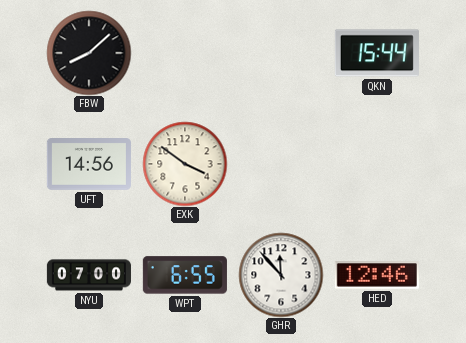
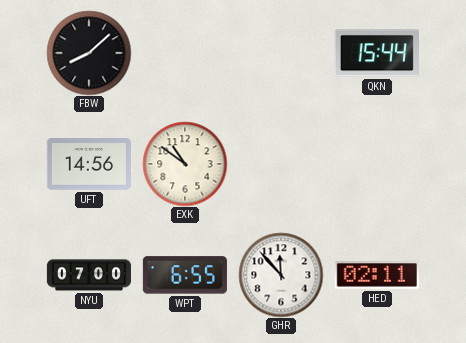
EXK: 3:51 -> 10:51 (185, 164)
HED: 12:46 -> 02:11 (377, 275)
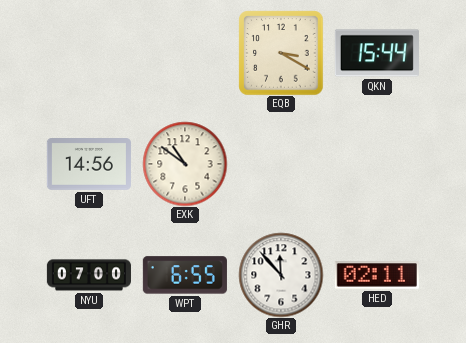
FBW: 8:08 -> none (89, 53)
EQB: none -> 3:20 (281, 53)
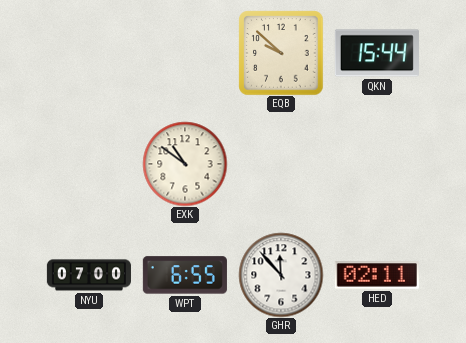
EQB: 3:20 -> 9:52 (281, 53)
UFT: 14:56 -> none (89, 165)
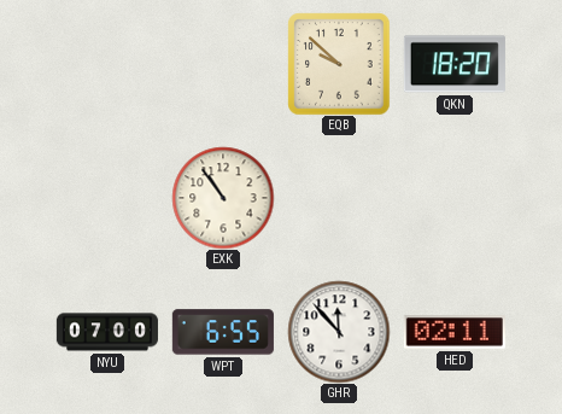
QKN: 15:44 -> 18:20 (455, 64)
EXK: 10:51 -> 10:54 (223, 198)
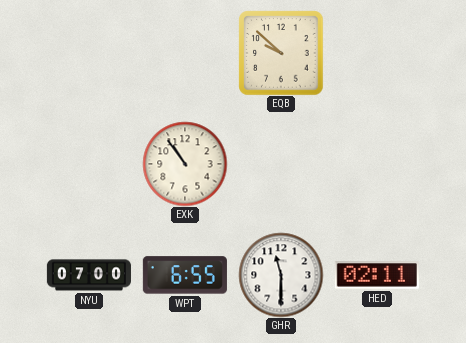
QKN: 18:20 -> none (455, 64)
GHR: 11:53 -> 11:30 (281, 275)
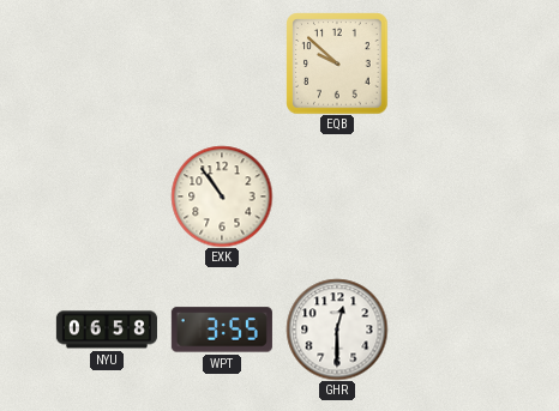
NYU: 07:00 -> 06:58 (107, 330)
WPT: 6:55 -> 3:55 (222, 330)
GHR: 11:30 -> 12:30 (337, 330)
HED: 02:11 -> none (377, 275)
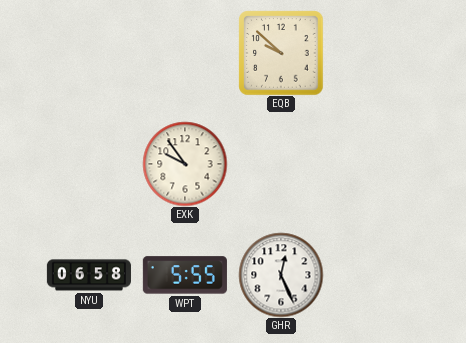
EXK: 10:54 -> 9:54 (185, 164)
WPT: 3:55 -> 5:55 (185, 275)
GHR: 12:30 -> 12:26 (281, 275)
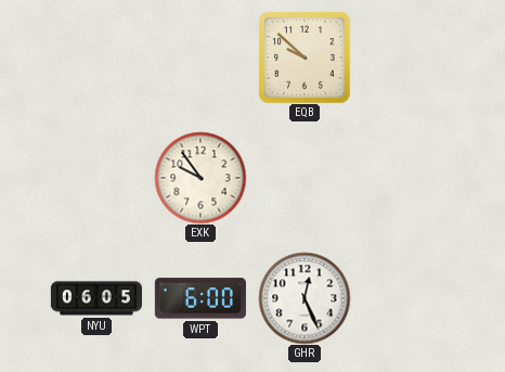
NYU: 06:58 -> 06:05 (96, 298)
WPT: 5:55 -> 6:00 (200, 298)
